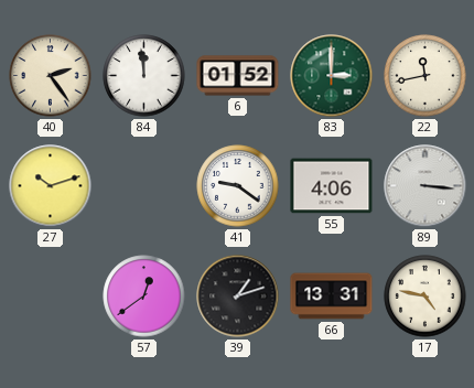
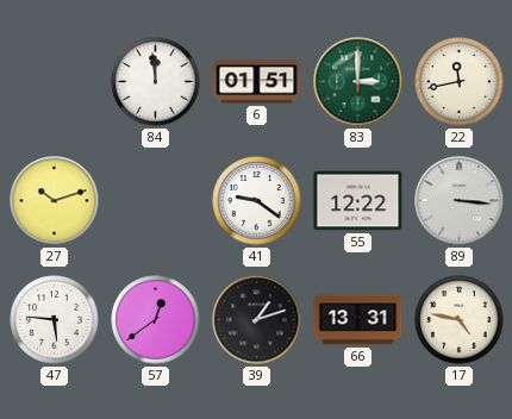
40: 2:24 -> none (51, 76)
6: 01:52 -> 01:51 (257, 82)
55: 4:06 -> 12:22 (358, 201)
47: none -> 5:46 (55, 320)
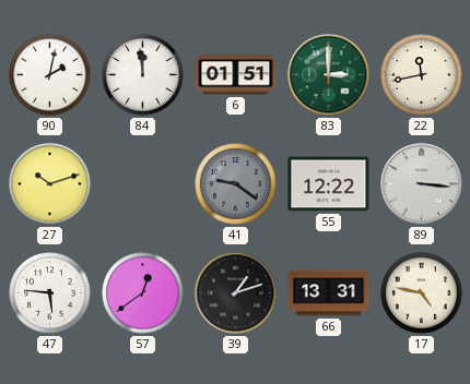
90: none -> 2:02 (50, 75)
41 dial: white -> grey (236, 184)
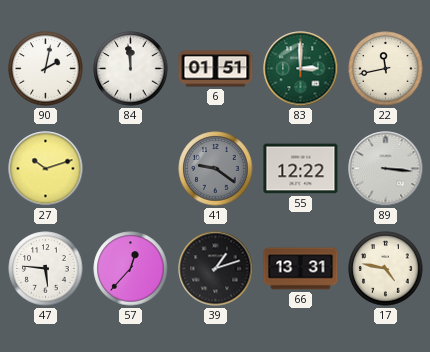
57: 12:39 -> 12:37 (131, 269)
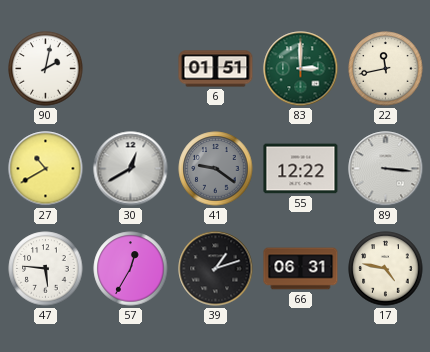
84: 11:59 -> none (131, 69)
27: 10:12 -> 10:40 (46, 169)
30: none -> 12:40 (131, 169)
57: 12:37 -> 12:35 (131, 269)
66: 13:31 -> 06:31 (301, 269)
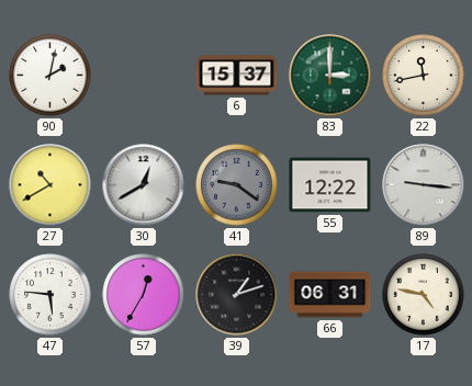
6: 01:51 -> 15:37 (237, 76)
89: 3:16 -> 9:16 (424, 185)
